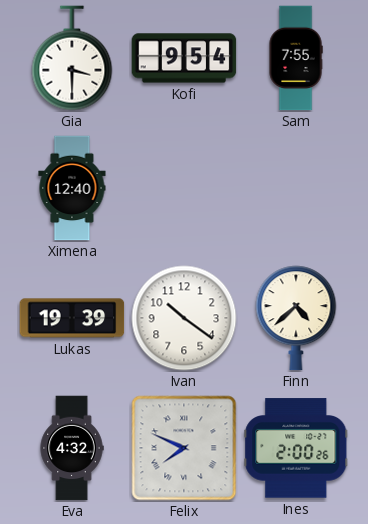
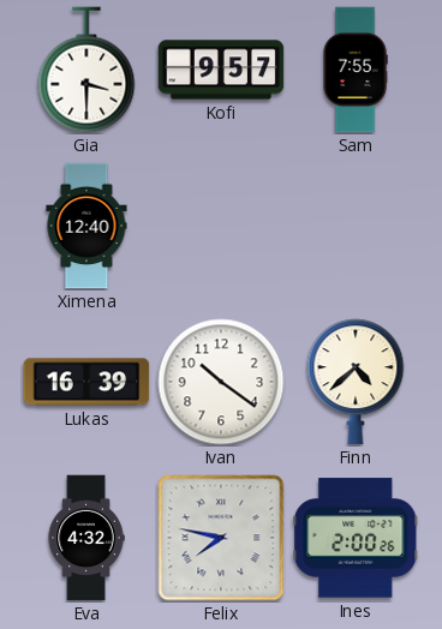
Kofi: 9:54 -> 9:57 (221, 70)
Lukas: 19:39 -> 16:39 (86, 382)
Felix: 7:49 -> 7:47 (221, 538)
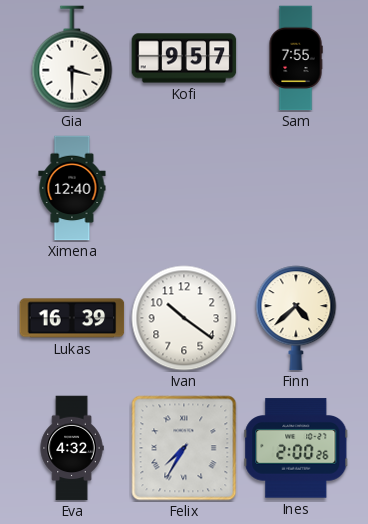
Felix: 7:47 -> 7:35 (184, 448)
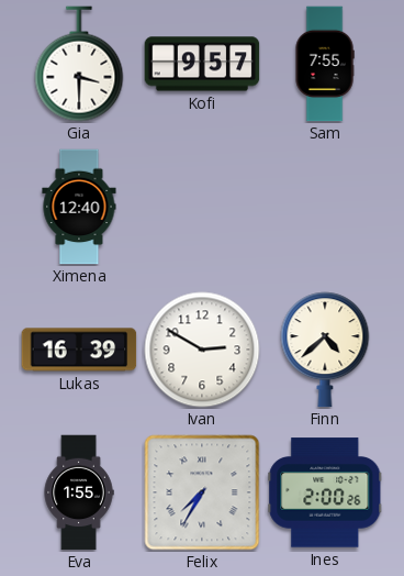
Ivan: 10:21 -> 2:50 (202, 350)
Eva: 4:32 -> 1:55 (79, 492)
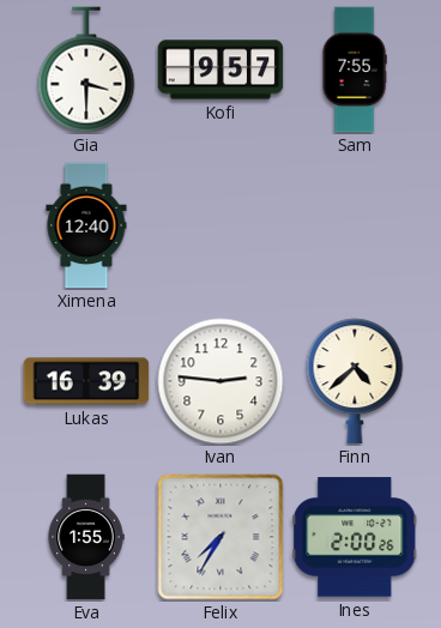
Ivan: 2:50 -> 2:46 (220, 381)
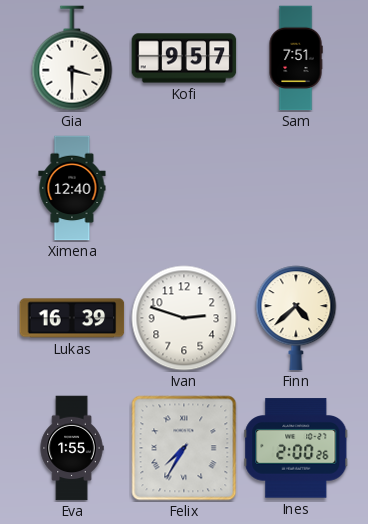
Sam: 7:55 -> 7:51 (296, 58)
Ivan: 2:46 -> 2:48 (184, 318)
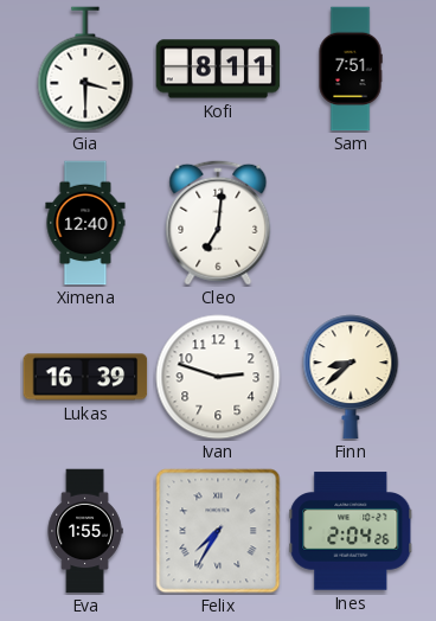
Kofi: 9:57 -> 8:11 (218, 69)
Cleo: none -> 7:01 (218, 223)
Finn: 4:38 -> 8:38 (351, 377)
Ines: 2:00 -> 2:04 (351, 531)
